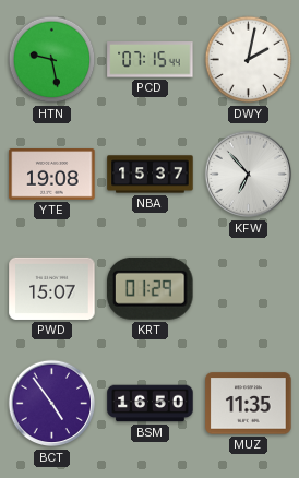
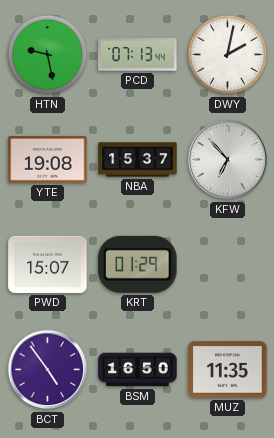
PCD: 07:15 -> 07:13 (138, 55)
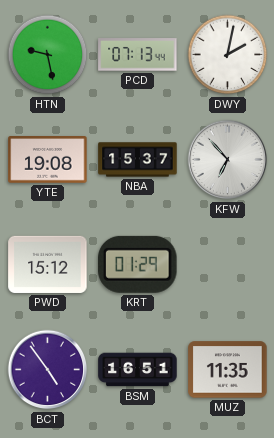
PWD: 15:07 -> 15:12 (48, 264)
BSM: 16:50 -> 16:51 (138, 370)
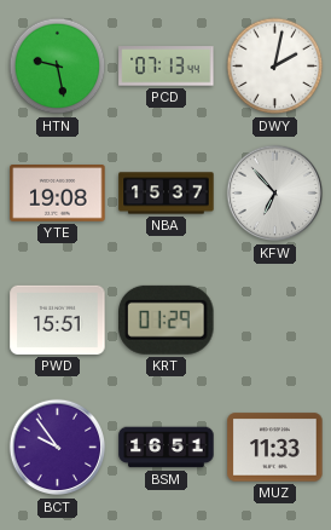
PWD: 15:12 -> 15:51 (58, 319)
BCT: 4:54 -> 9:54 (58, 448)
MUZ: 11:35 -> 11:33 (275, 448)
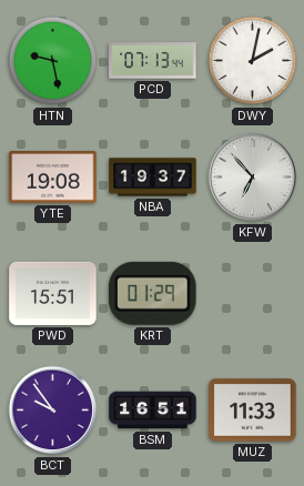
NBA: 15:37 -> 19:37 (153, 178)
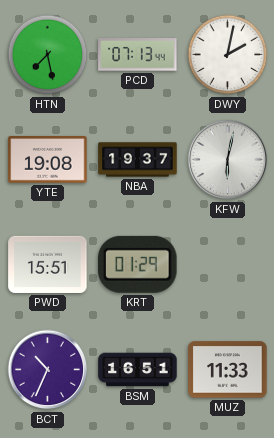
HTN: 9:28 -> 7:28 (48, 55)
KFW: 6:53 -> 6:02 (228, 160)
BCT: 9:54 -> 10:34 (48, 370)
